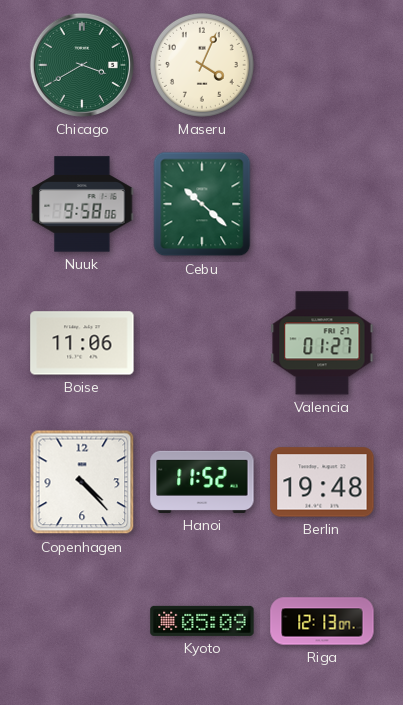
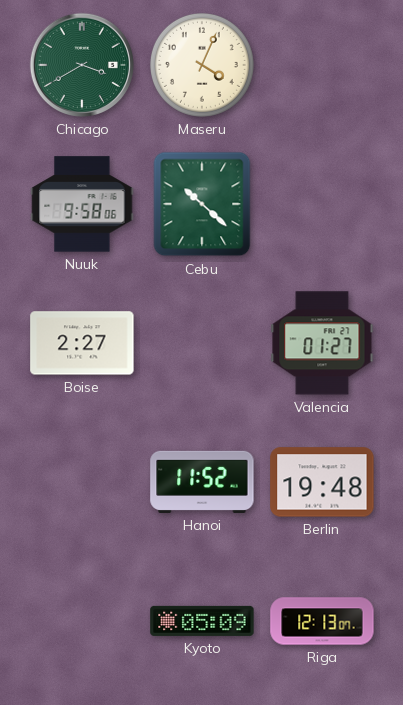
Boise: 11:06 -> 2:27 (82, 343)
Copenhagen: 4:23 -> none (82, 482)
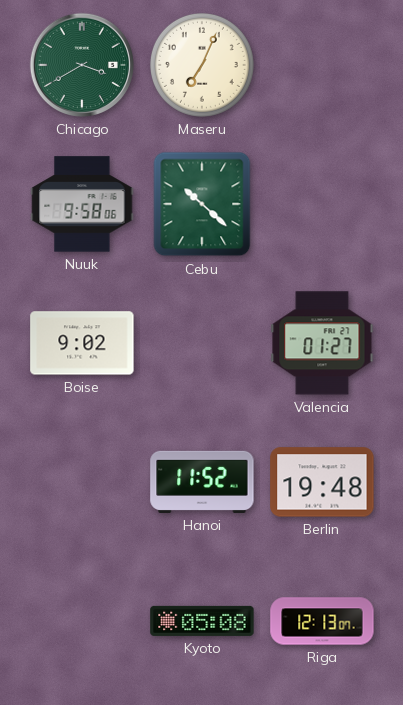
Maseru: 4:04 -> 7:04 (202, 65)
Boise: 2:27 -> 9:02 (82, 343)
Kyoto: 05:09 -> 05:08 (202, 621)
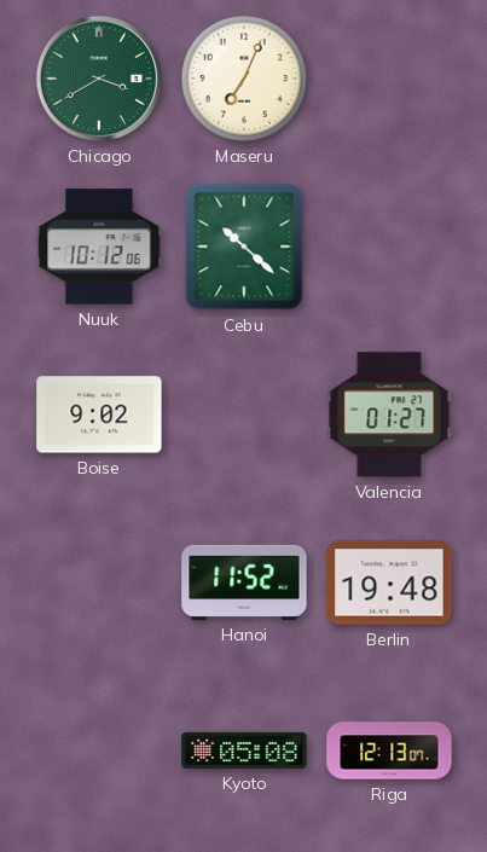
Nuuk: 9:58 -> 10:12 (99, 247)
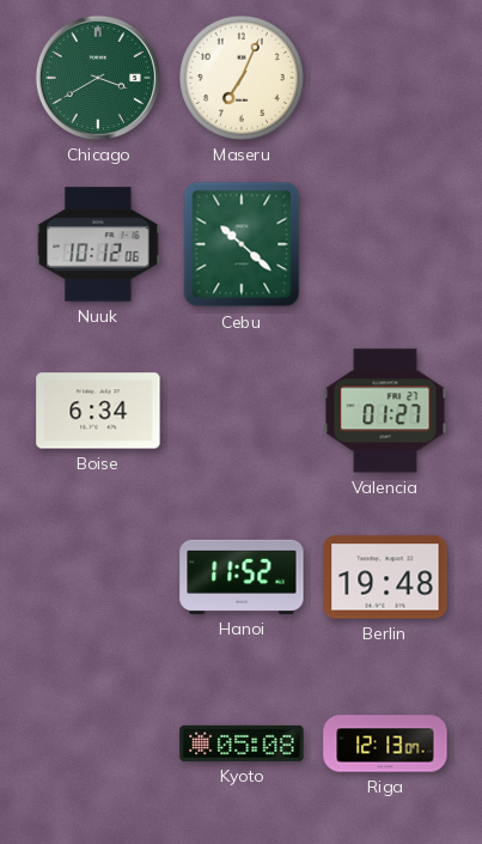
Boise: 9:02 -> 6:34 (98, 411)
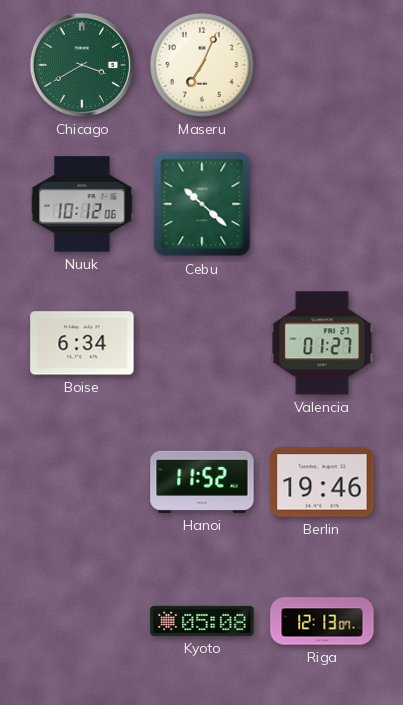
Berlin: 19:48 -> 19:46 (322, 482)
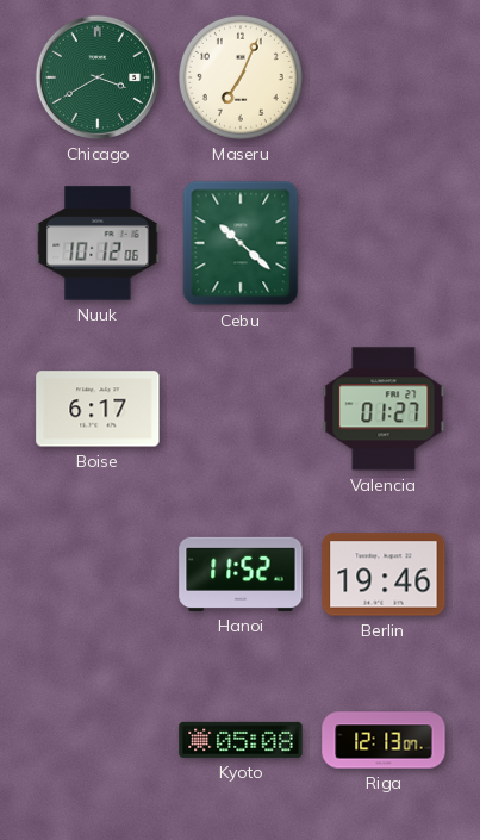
Boise: 6:34 -> 6:17 (98, 409)
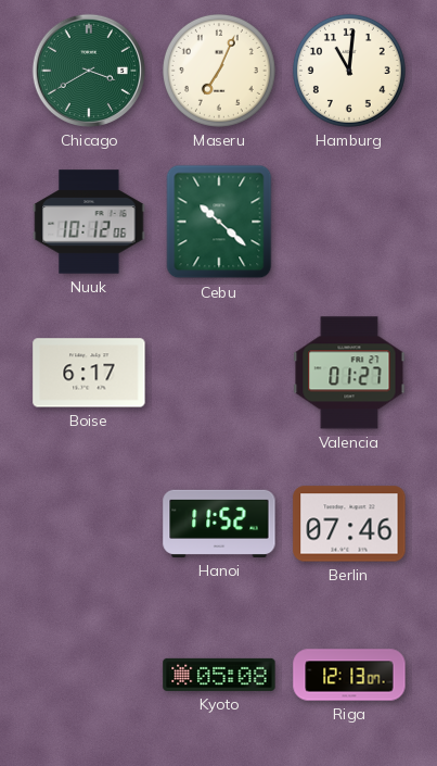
Hamburg: none -> 11:01 (349, 71)
Berlin: 19:46 -> 07:46 (349, 524)
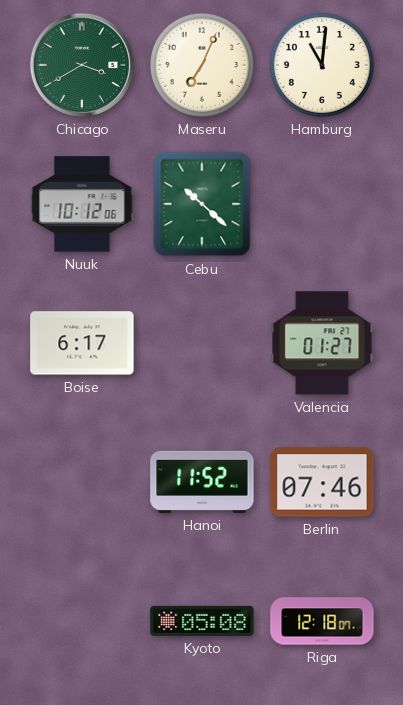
Riga: 12:13 -> 12:18 (322, 621)
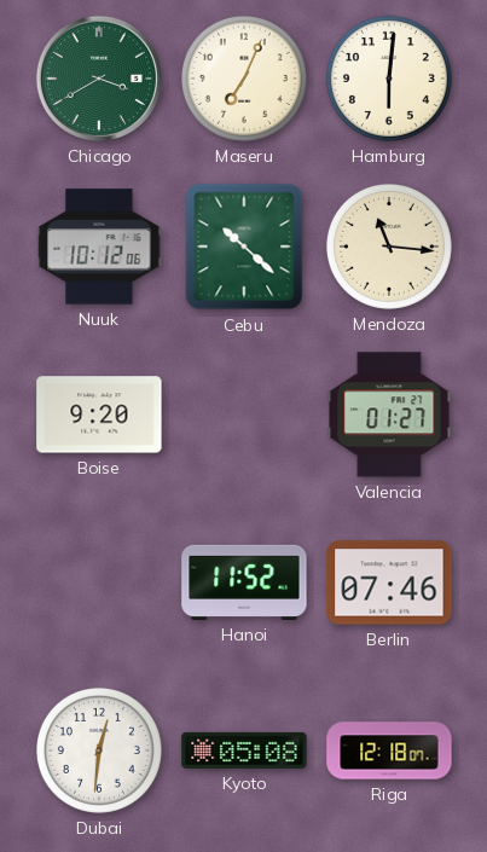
Hamburg: 11:01 -> 6:01 (389, 79)
Mendoza: none -> 11:16 (389, 247)
Boise: 6:17 -> 9:20 (99, 415)
Dubai: none -> 12:31 (99, 750)
